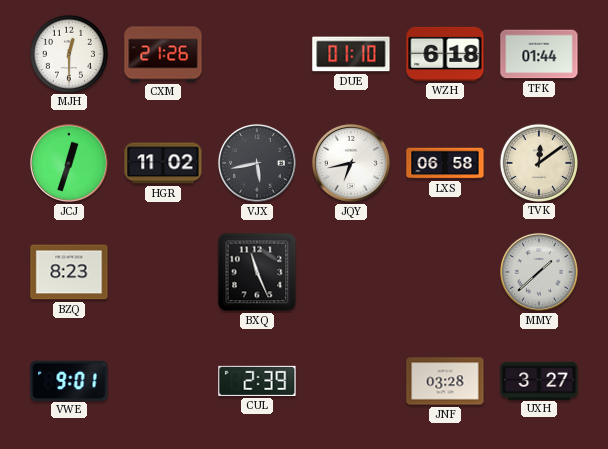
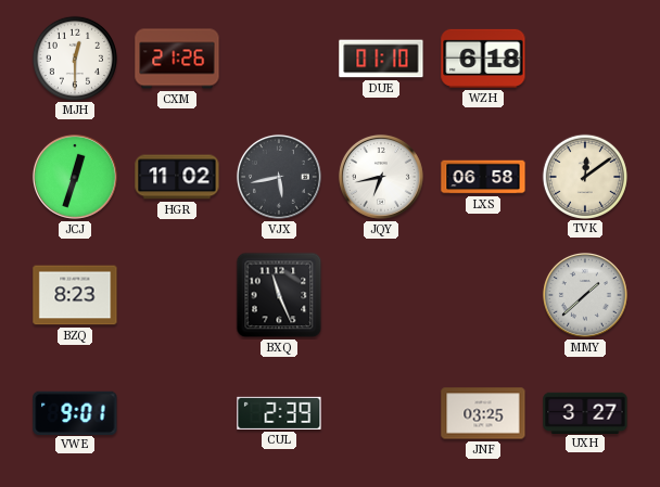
TFK: 01:44 -> none (539, 54)
JNF: 03:28 -> 03:25 (483, 413)
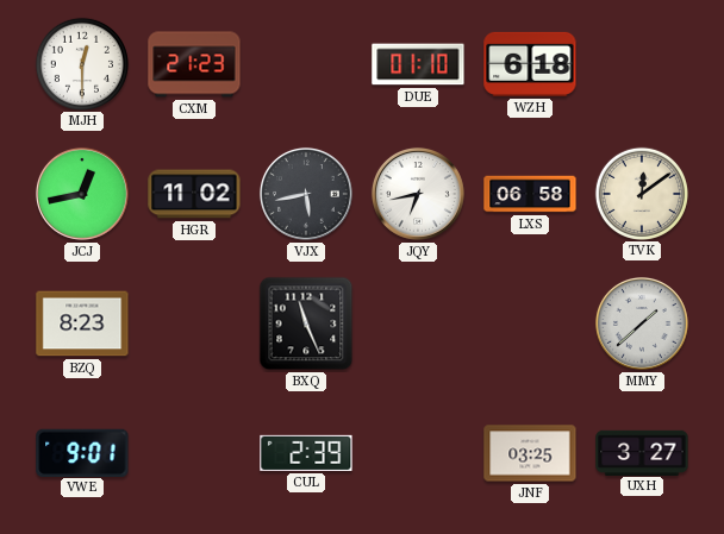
CXM: 21:26 -> 21:23 (194, 64)
JCJ: 12:33 -> 12:43 (82, 194)
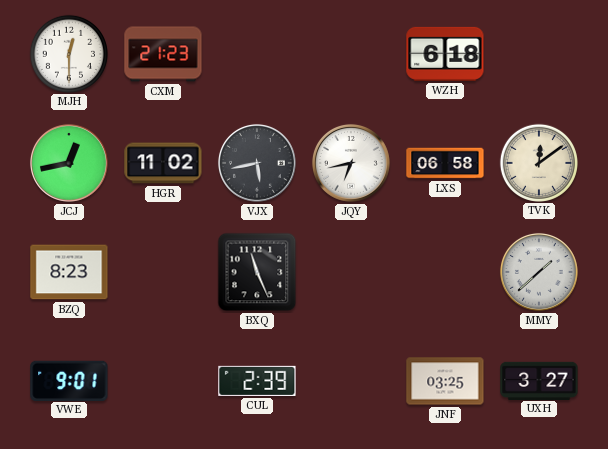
DUE: 01:10 -> none (418, 64)
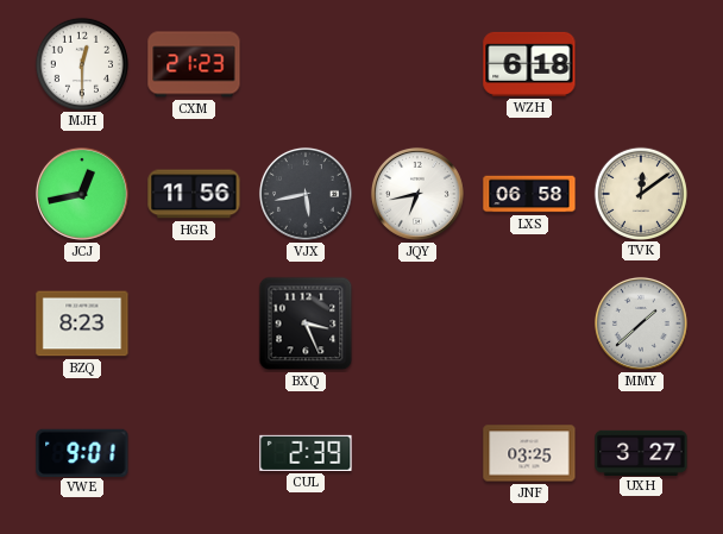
HGR: 11:02 -> 11:56 (194, 194)
BXQ: 11:26 -> 3:26 (306, 323)
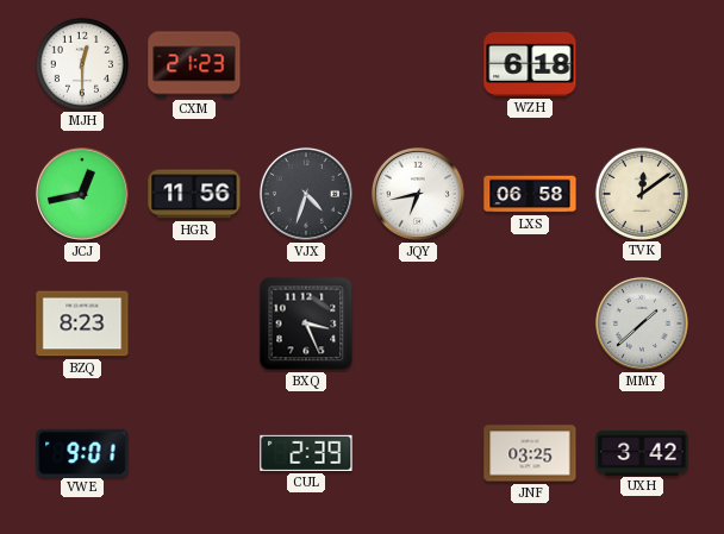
VJX: 5:43 -> 4:33 (306, 194)
UXH: 3:27 -> 3:42 (642, 452)
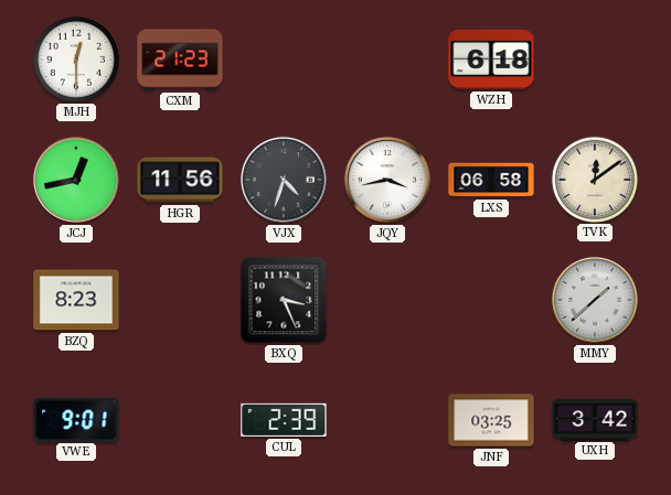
JQY: 6:43 -> 3:43 (387, 180)
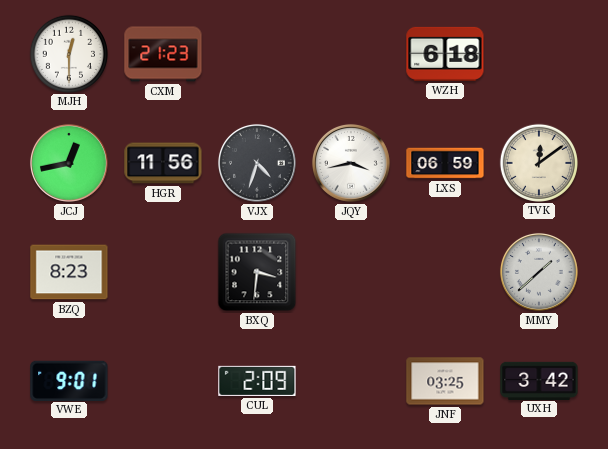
LXS: 06:58 -> 06:59 (445, 163)
BXQ: 3:26 -> 3:31 (257, 272)
CUL: 2:39 -> 2:09 (257, 381)
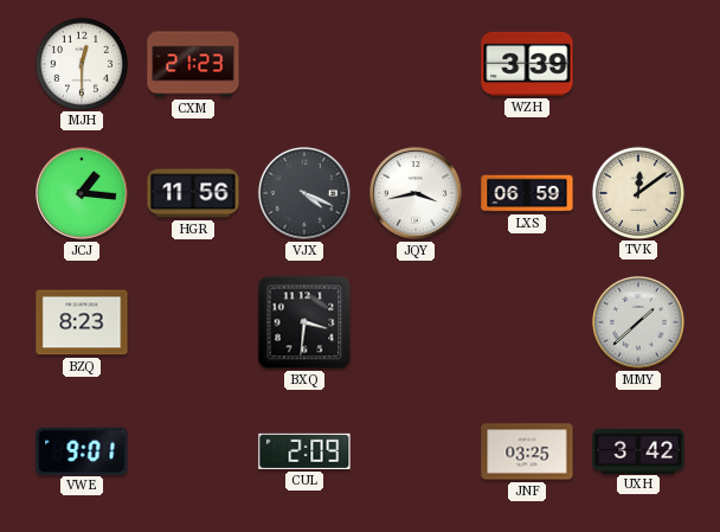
WZH: 6:18 -> 3:39 (527, 64)
JCJ: 12:43 -> 1:16 (82, 193)
VJX: 4:33 -> 4:19 (304, 193)
